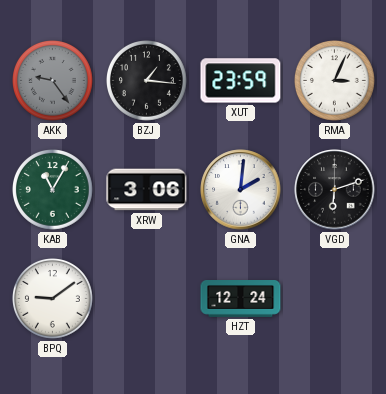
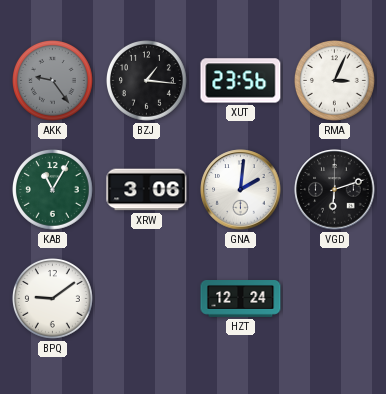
XUT: 23:59 -> 23:56 (241, 81)
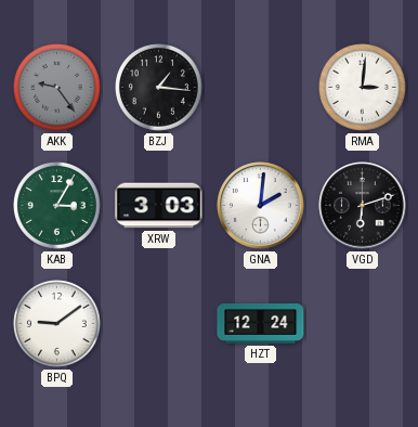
XUT: 23:56 -> none (241, 81)
RMA: 3:04 -> 3:01 (363, 88)
KAB: 11:05 -> 3:05 (57, 206)
XRW: 3:06 -> 3:03 (159, 206)
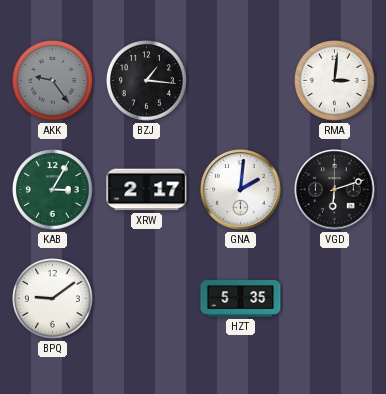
XRW: 3:03 -> 2:17 (147, 190)
HZT: 12:24 -> 5:35 (241, 299)
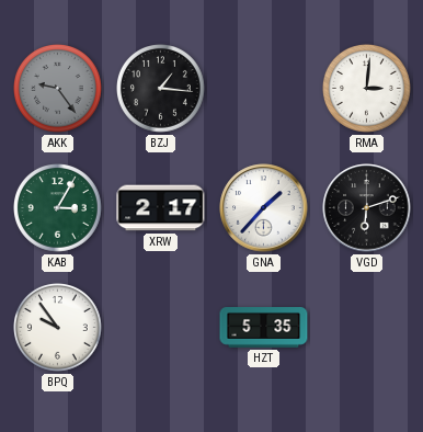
GNA: 2:01 -> 1:37 (264, 208)
BPQ: 9:09 -> 9:54 (58, 328)
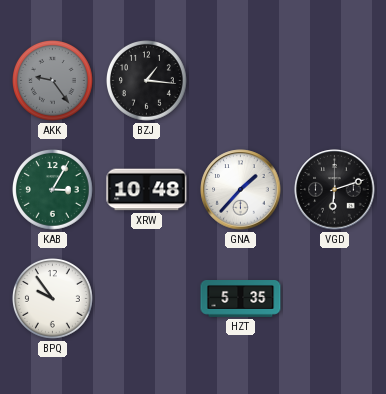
RMA: 3:01 -> none (367, 89)
XRW: 2:17 -> 10:48 (147, 190)
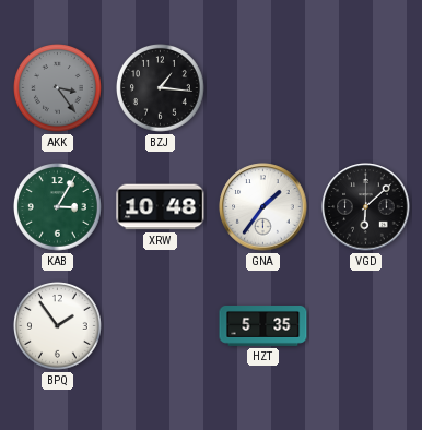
AKK: 9:24 -> 3:24 (58, 88)
GNA: 1:37 -> 1:36 (263, 207)
VGD: 6:12 -> 6:08 (366, 207)
BPQ: 9:54 -> 1:54 (58, 326)
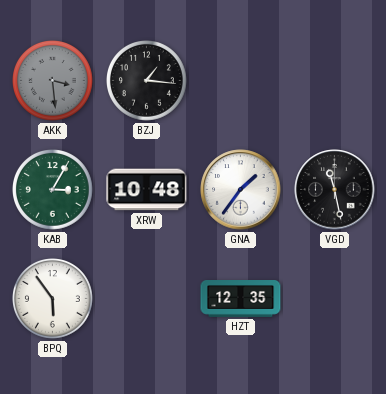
AKK: 3:24 -> 3:29 (53, 81)
VGD: 6:08 -> 11:28 (335, 190)
BPQ: 1:54 -> 5:54 (53, 299)
HZT: 5:35 -> 12:35 (241, 299)
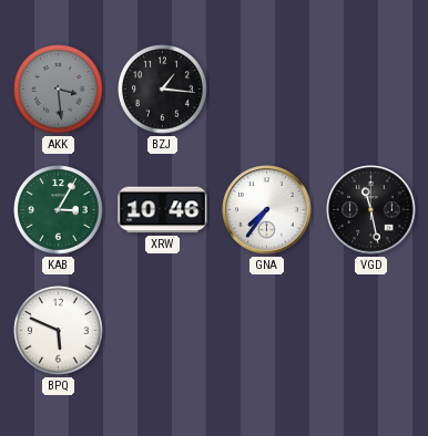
XRW: 10:48 -> 10:46 (163, 210)
GNA: 1:36 -> 7:36 (267, 210)
BPQ: 5:54 -> 5:49 (59, 331)
HZT: 12:35 -> none (241, 299)
